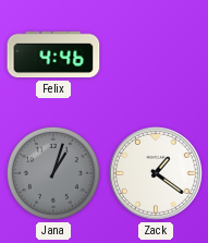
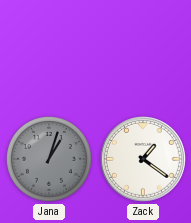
Felix: 4:46 -> none (53, 54)
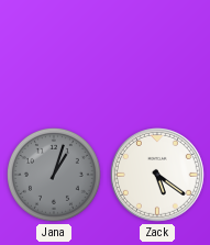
Zack: 1:21 -> 5:21 (158, 176)
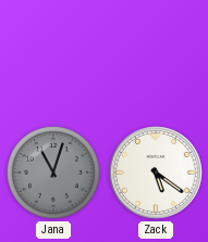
Jana: 1:03 -> 11:03 (53, 173)
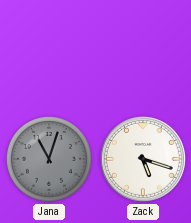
Zack: 5:21 -> 5:18 (144, 160)
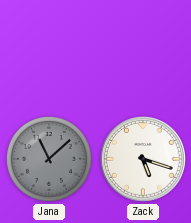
Jana: 11:03 -> 11:08 (49, 159)
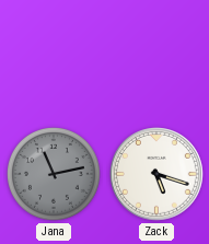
Jana: 11:08 -> 11:13 (54, 174)
